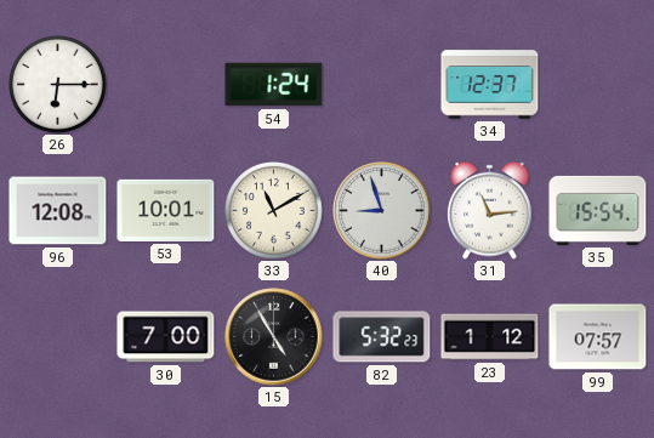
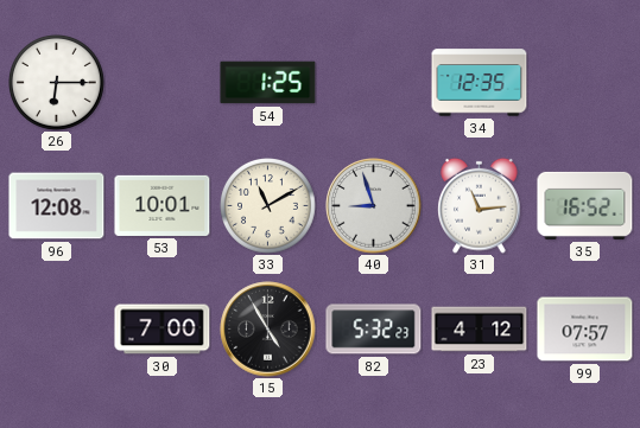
54: 1:24 -> 1:25 (268, 83)
34: 12:37 -> 12:35 (480, 83)
35: 15:54 -> 16:52 (585, 205)
23: 1:12 -> 4:12 (480, 330)
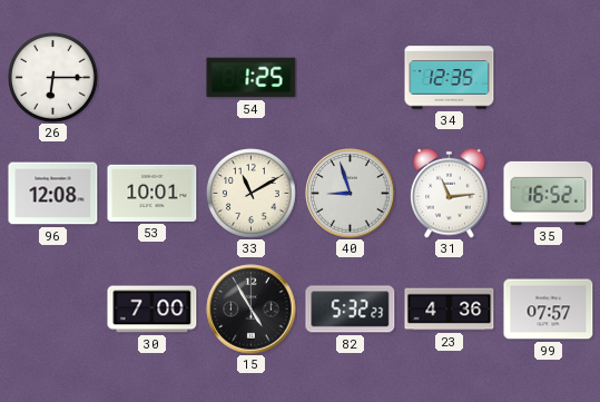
23: 4:12 -> 4:36 (450, 310)
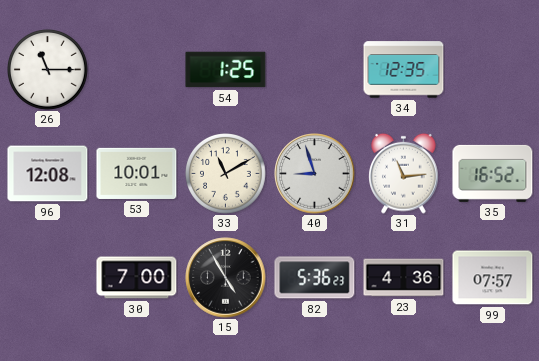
26: 6:15 -> 11:15 (48, 70)
82: 5:32 -> 5:36 (315, 278)
